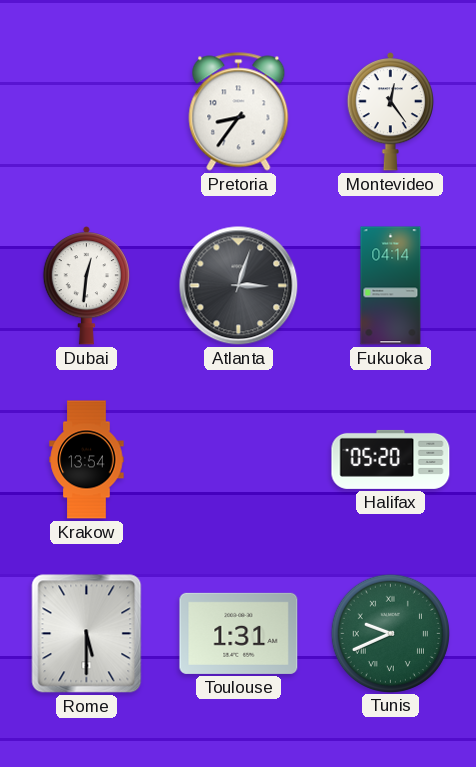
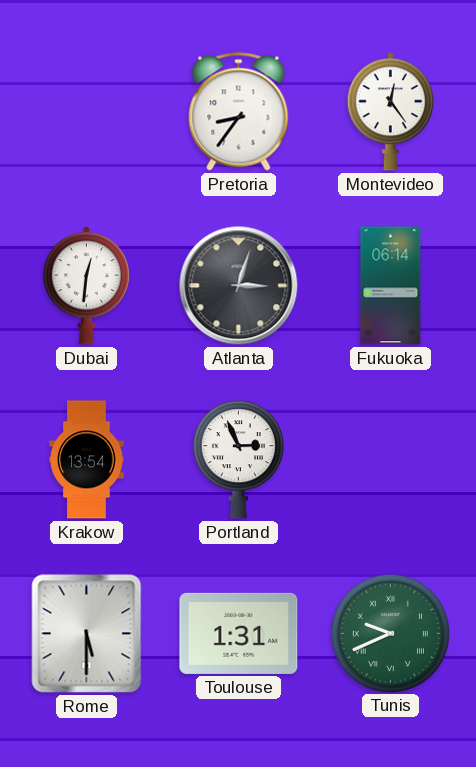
Fukuoka: 04:14 -> 06:14 (391, 286)
Portland: none -> 2:56 (238, 460)
Halifax: 05:20 -> none (391, 459)
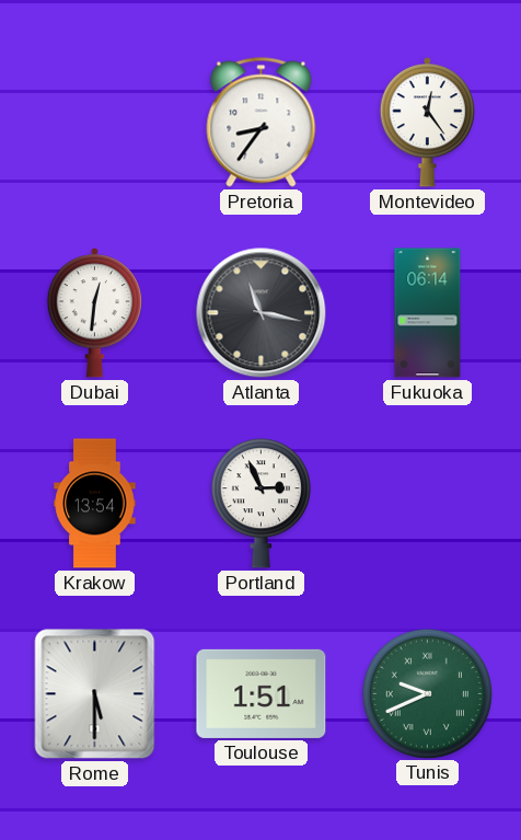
Atlanta: 3:03 -> 11:17 (262, 313)
Toulouse: 1:31 -> 1:51 (262, 693)
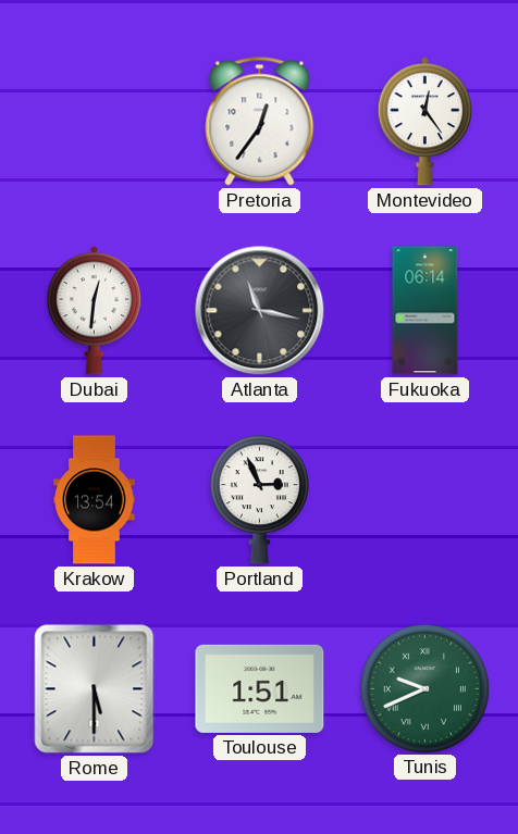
Pretoria: 8:36 -> 12:36 (260, 122)
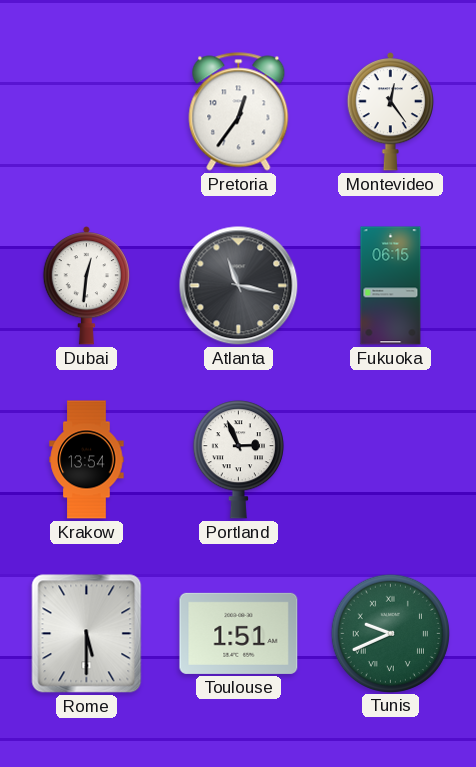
Fukuoka: 06:14 -> 06:15 (391, 286)
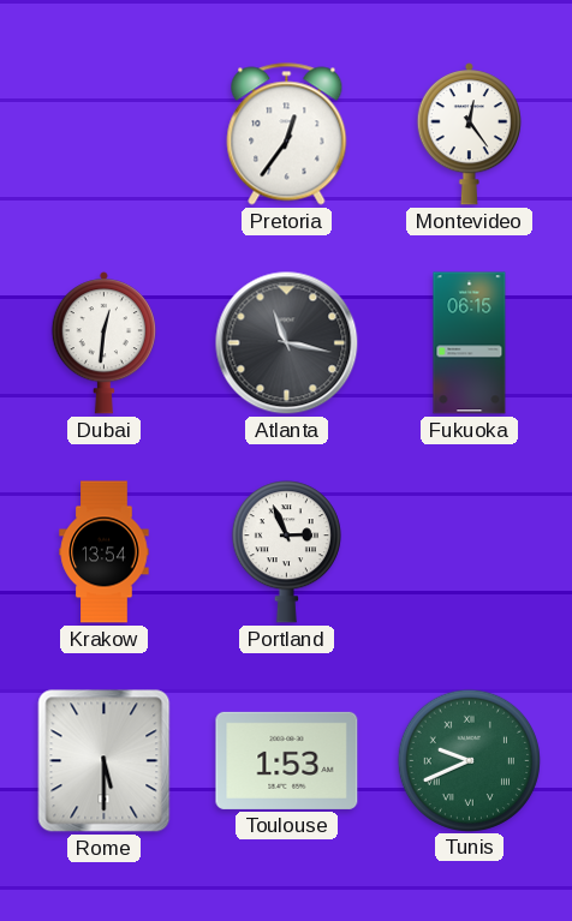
Toulouse: 1:51 -> 1:53 (287, 760)
